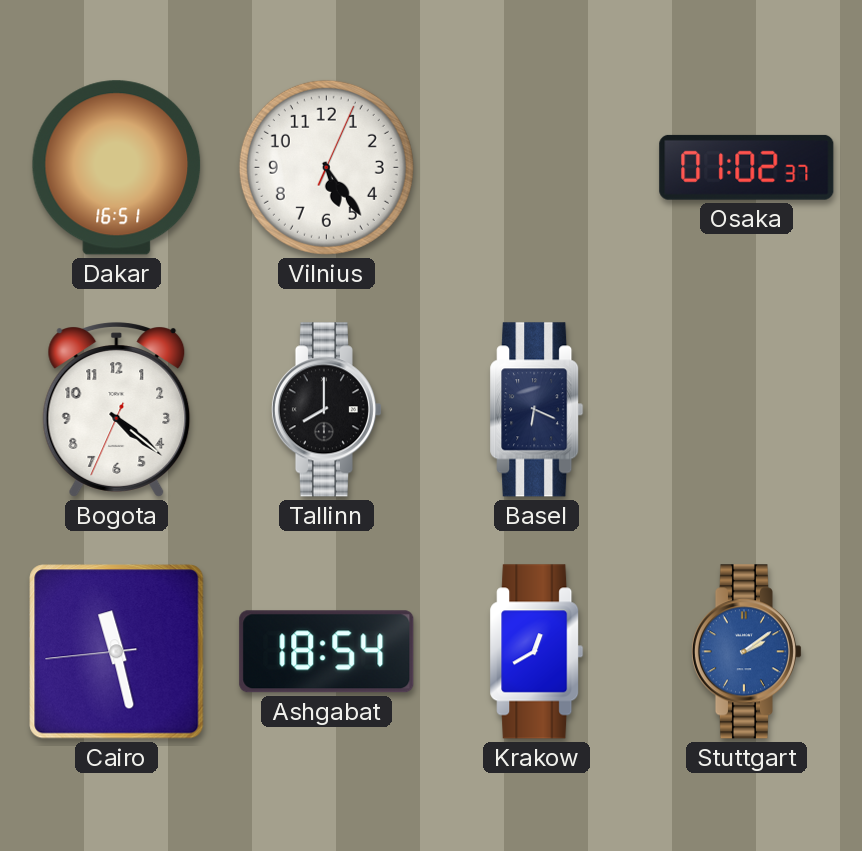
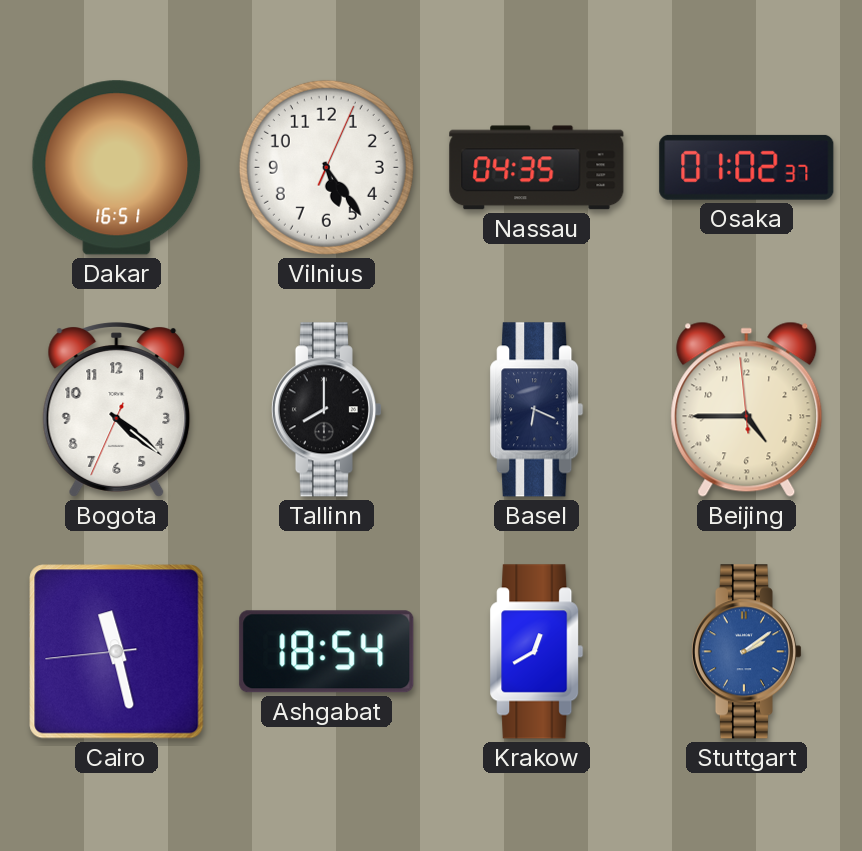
Nassau: none -> 04:35 (537, 168)
Beijing: none -> 4:44 (747, 409)
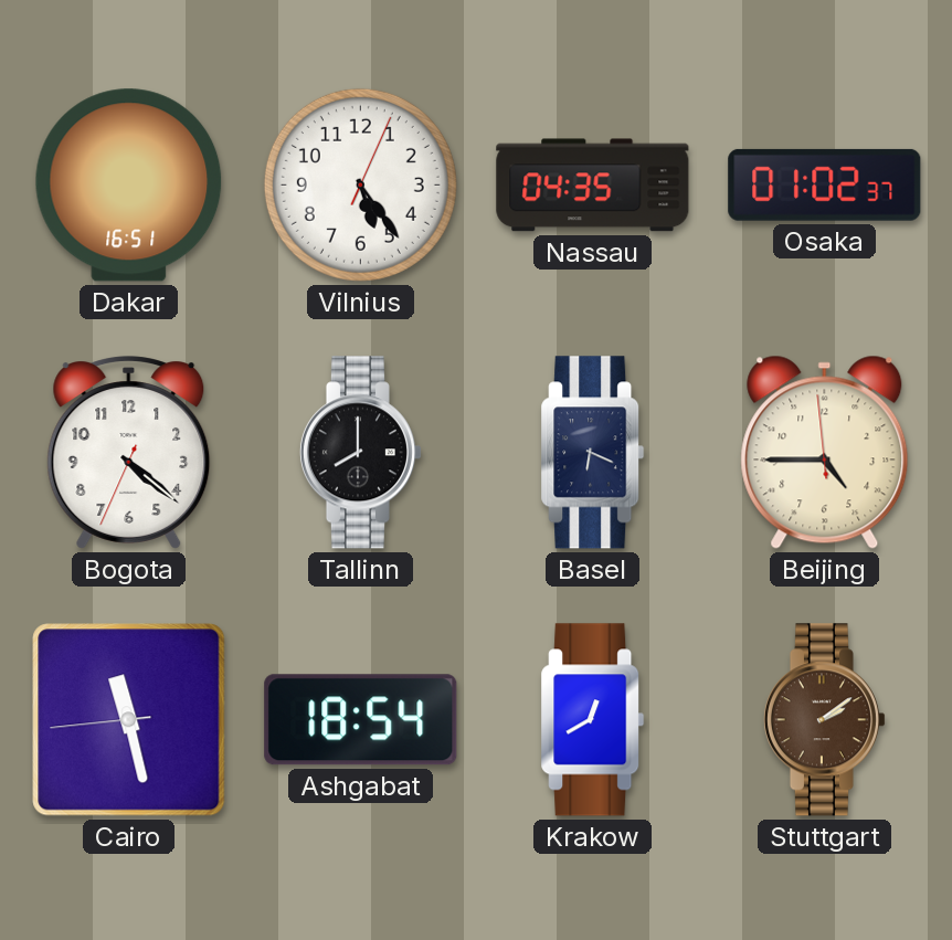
Stuttgart dial: blue -> brown (824, 720)
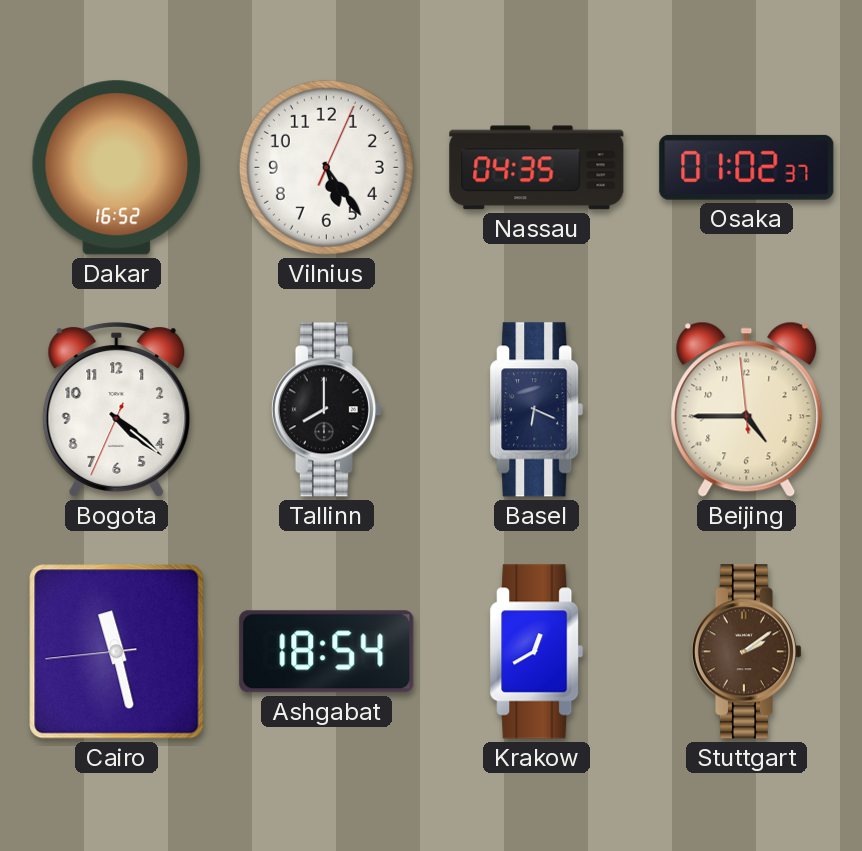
Dakar: 16:51 -> 16:52 (117, 168)
